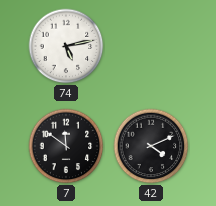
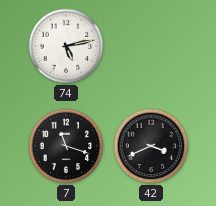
7: 11:51 -> 11:18 (66, 146)
42: 4:11 -> 3:41 (151, 146)
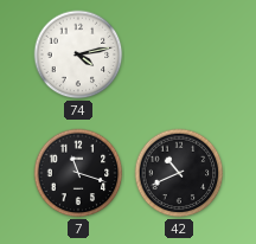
74: 5:13 -> 4:13 (78, 54)
42: 3:41 -> 10:41 (179, 173)
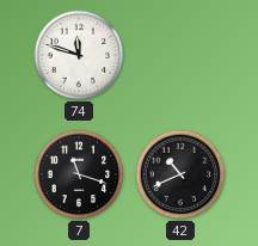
74: 4:13 -> 11:48 (79, 55)
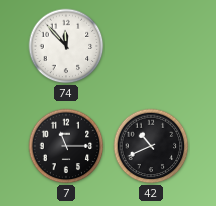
74: 11:48 -> 11:53 (66, 46)
7: 11:18 -> 11:15 (66, 146)
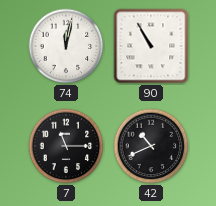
74: 11:53 -> 12:02 (66, 46)
90: none -> 10:55 (151, 46)
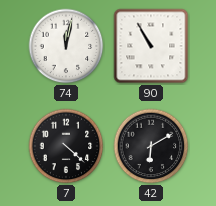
7: 11:15 -> 4:22 (66, 146)
42: 10:41 -> 6:10 (151, 146)
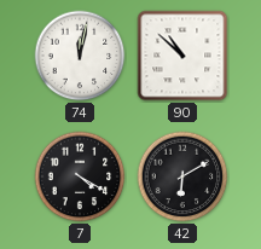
90: 10:55 -> 10:52 (182, 56)
7: 4:22 -> 4:20 (80, 176)
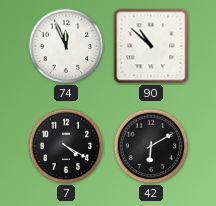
74: 12:02 -> 11:56 (66, 46)
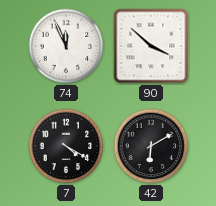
90: 10:52 -> 3:52 (151, 46)
